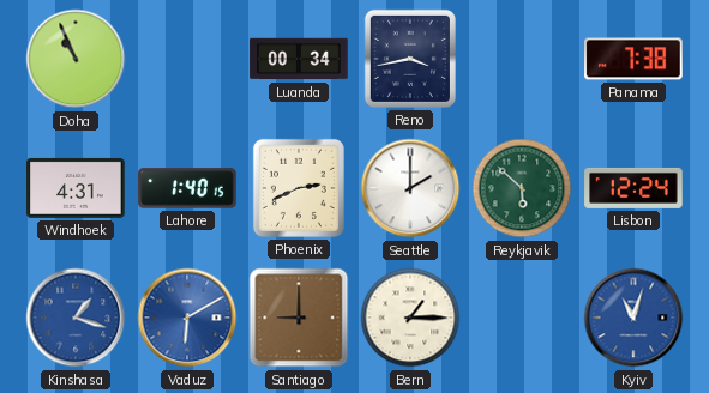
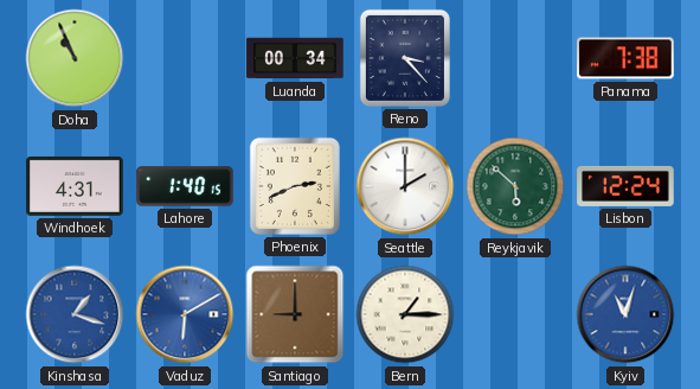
Reno: 3:43 -> 3:23 (405, 58)
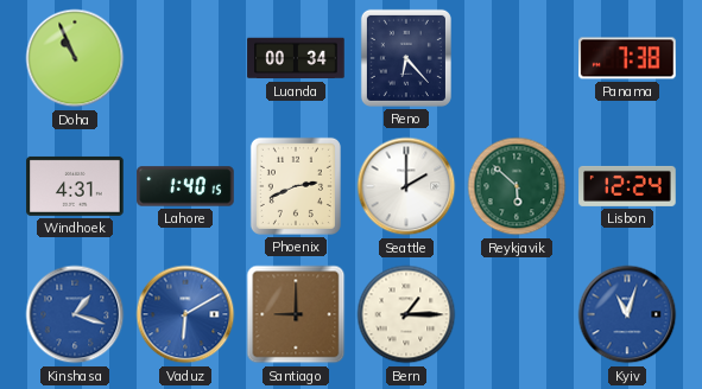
Reno: 3:23 -> 6:23 (406, 58)
